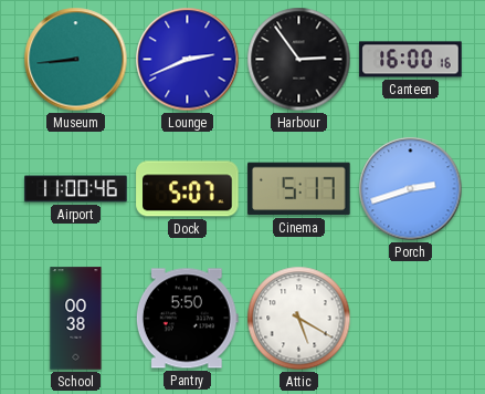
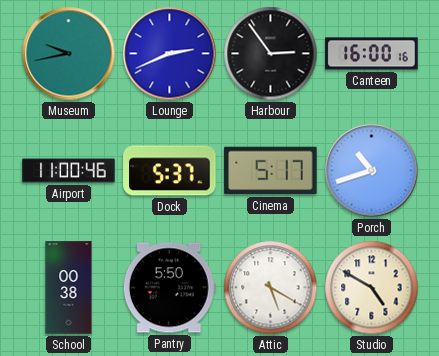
Museum: 8:44 -> 9:43 (69, 54)
Dock: 5:07 -> 5:37 (170, 171)
Porch: 2:42 -> 10:42 (372, 171)
Studio: none -> 4:50 (372, 288)
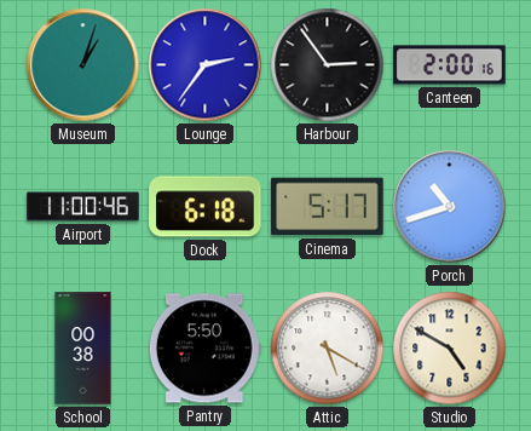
Museum: 9:43 -> 1:03 (83, 65)
Lounge: 2:41 -> 2:36 (206, 65)
Canteen: 16:00 -> 2:00 (450, 65)
Dock: 5:37 -> 6:18 (206, 207)
